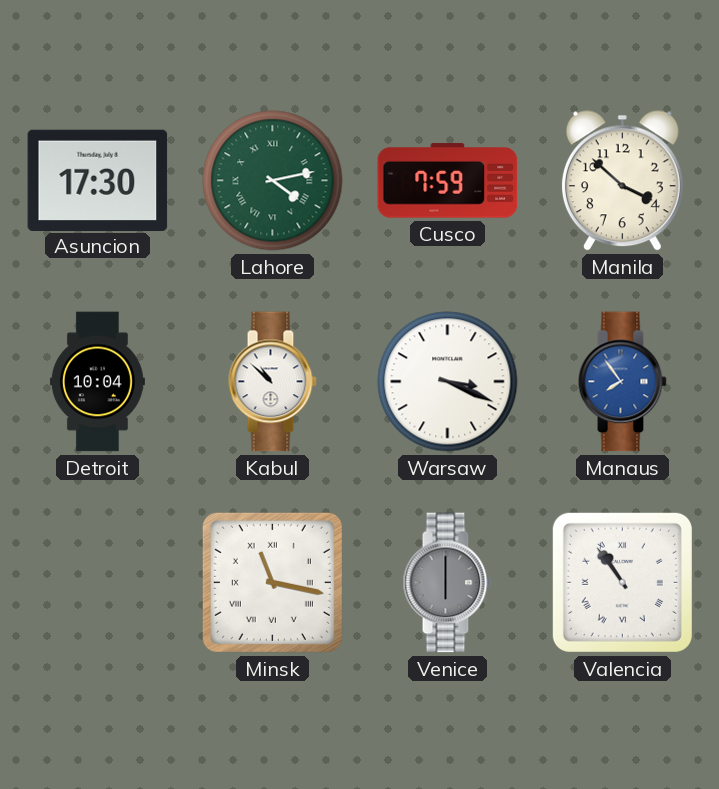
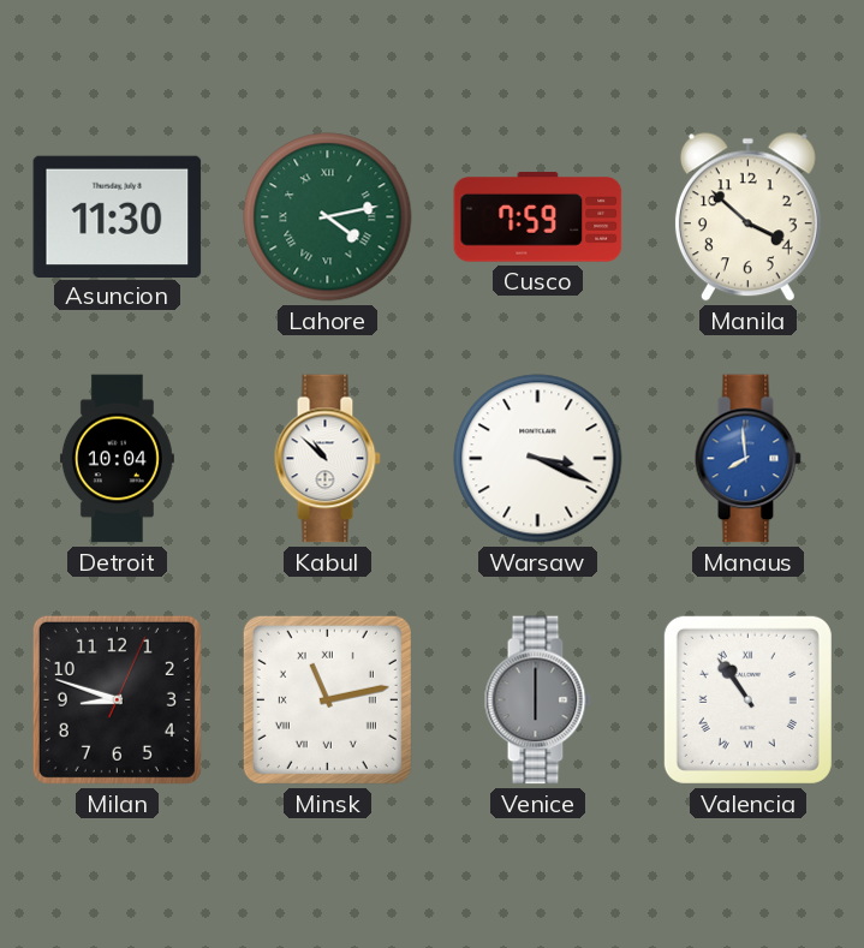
Asuncion: 17:30 -> 11:30 (118, 216)
Manaus: 7:54 -> 7:59 (747, 459)
Milan: none -> 8:48 (117, 699)
Minsk: 11:17 -> 11:13 (327, 699)
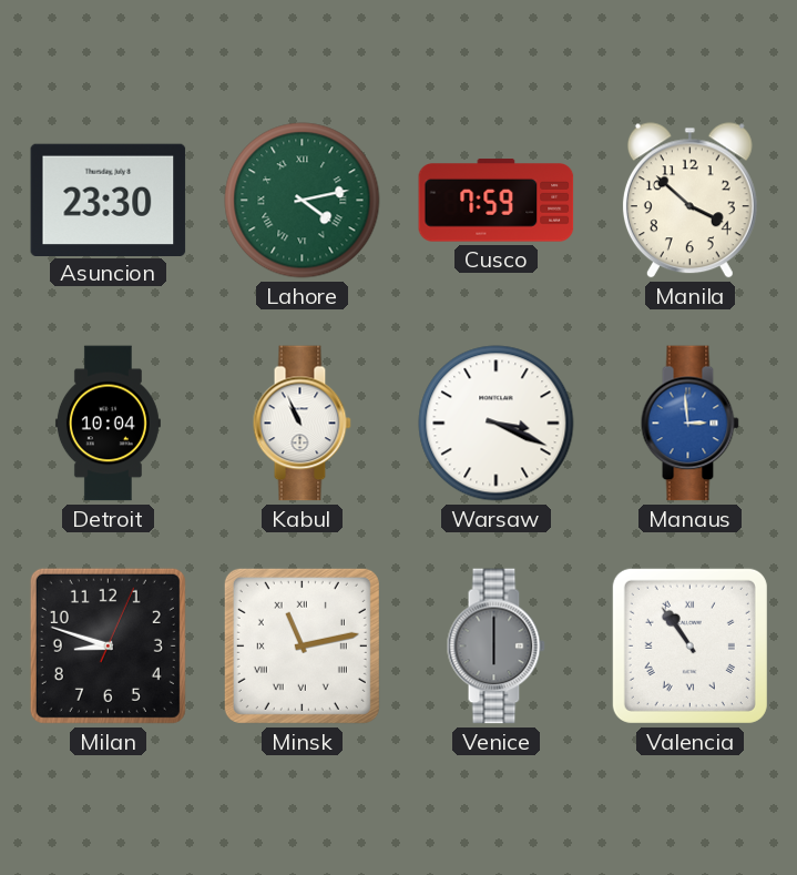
Asuncion: 11:30 -> 23:30 (109, 200)
Kabul: 10:52 -> 10:56 (302, 424)
Manaus: 7:59 -> 2:59 (689, 424)
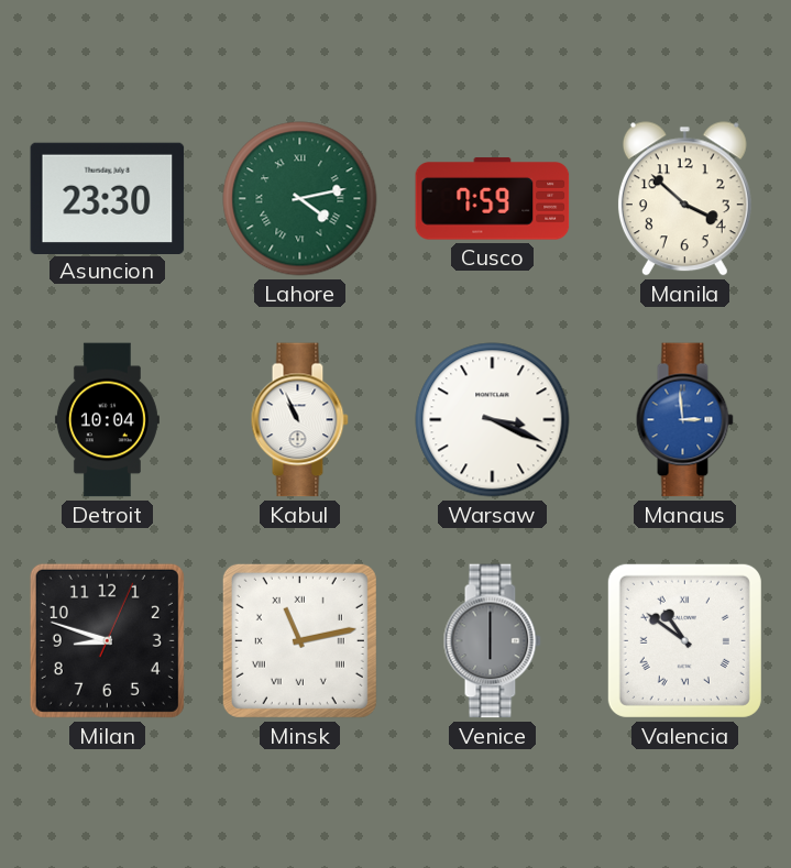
Valencia: 10:54 -> 10:51 (684, 640)
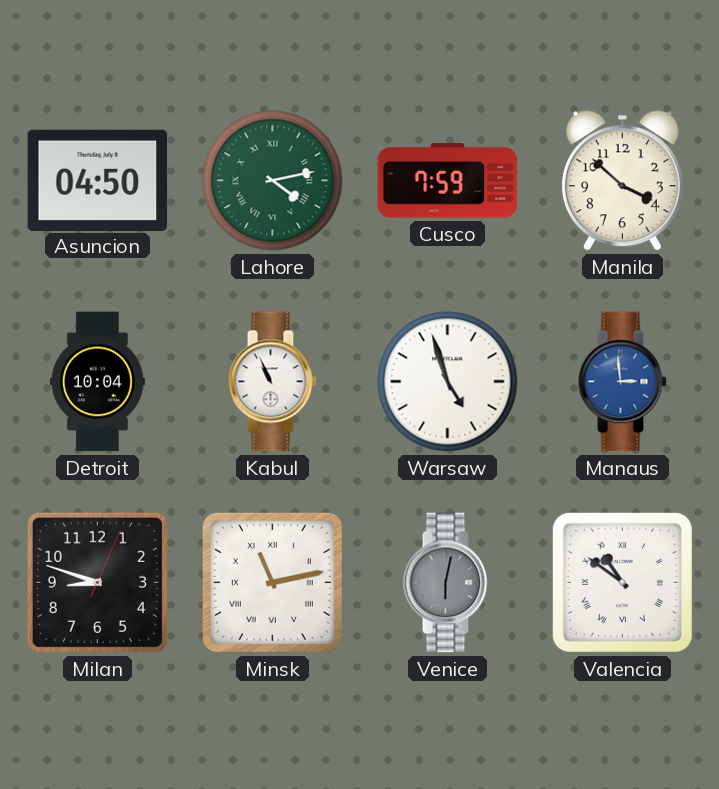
Asuncion: 23:30 -> 04:50 (98, 180)
Warsaw: 3:19 -> 4:57 (448, 382)
Venice: 6:00 -> 6:02 (447, 583)
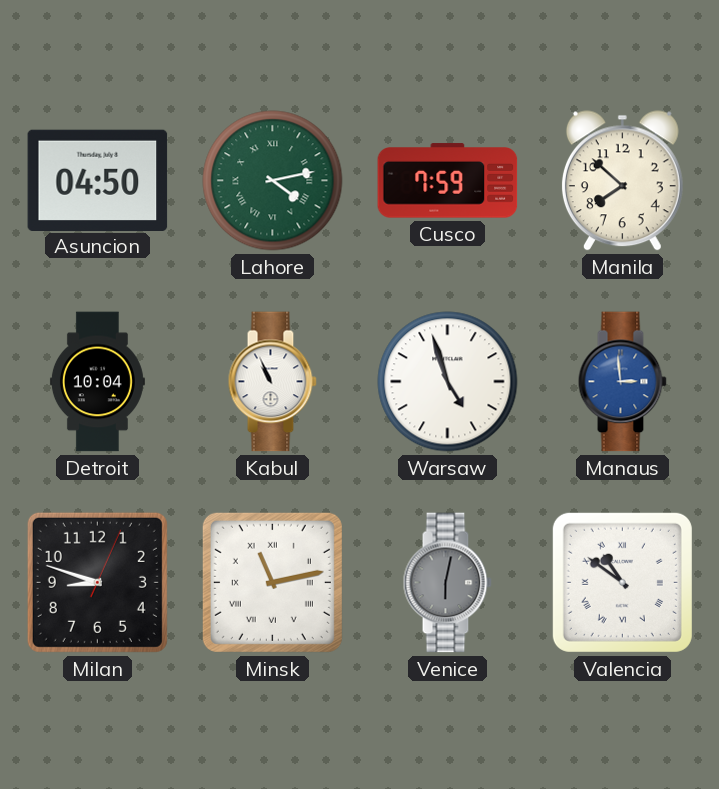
Manila: 3:52 -> 7:52 (622, 181)
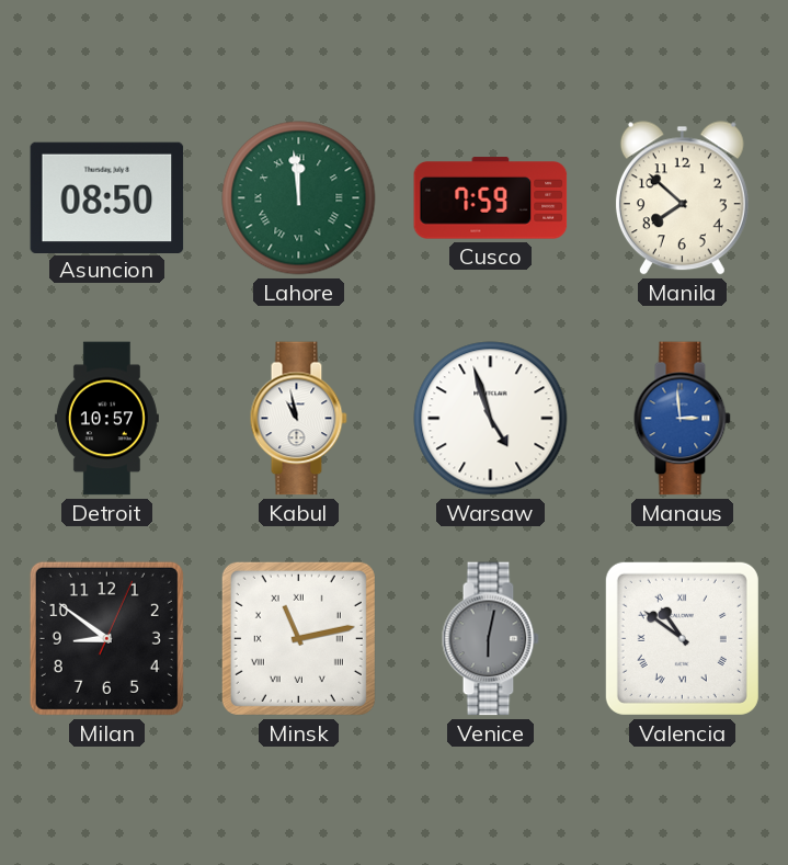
Asuncion: 04:50 -> 08:50 (107, 197)
Lahore: 4:13 -> 11:59 (299, 198)
Detroit: 10:04 -> 10:57 (106, 419)
Kabul: 10:56 -> 10:58 (298, 419)
Milan: 8:48 -> 8:51 (106, 638)
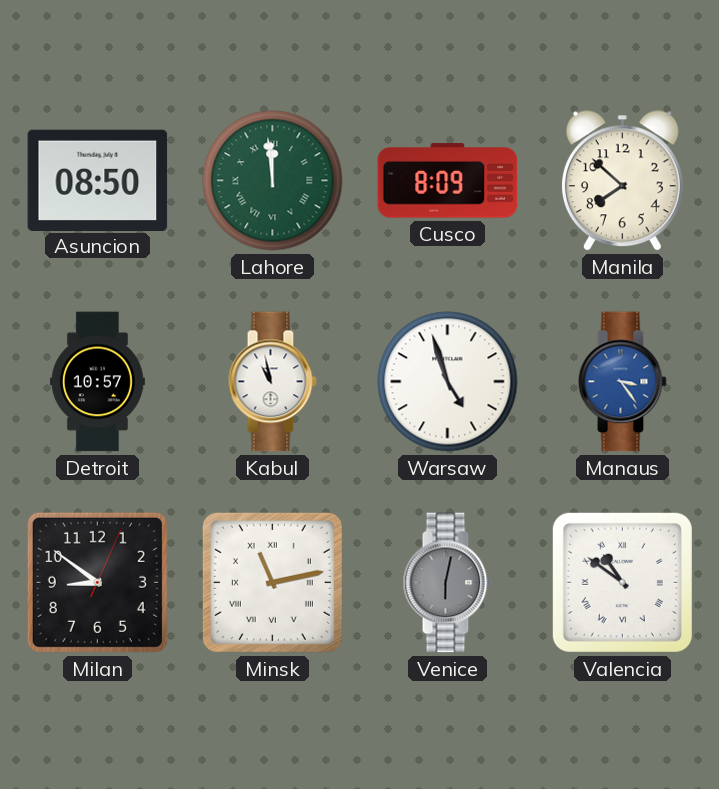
Cusco: 7:59 -> 8:09 (448, 181)
Manaus: 2:59 -> 3:24 (622, 382)
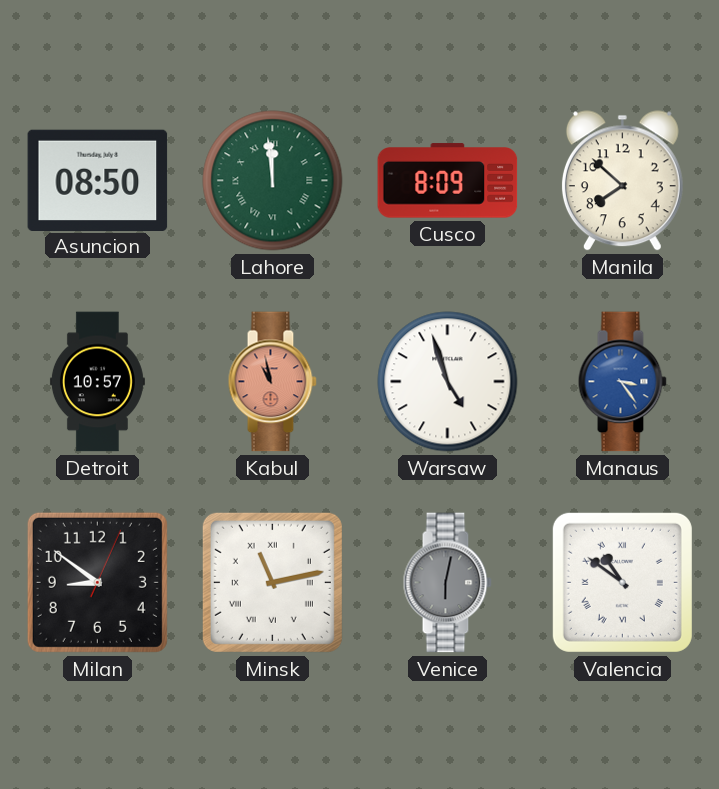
Kabul dial: white -> salmon (272, 382)
